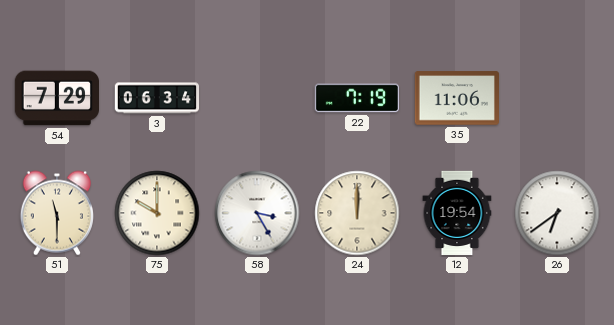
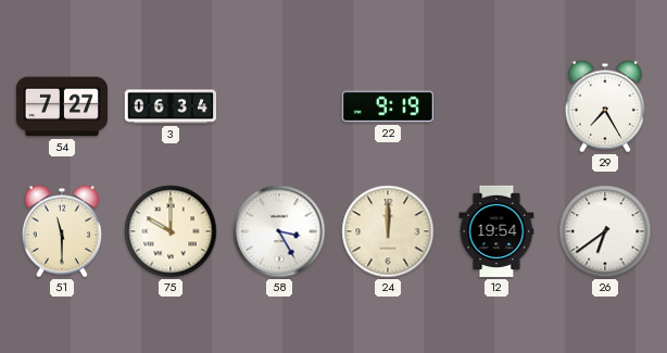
54: 7:29 -> 7:27 (61, 106)
22: 7:19 -> 9:19 (387, 106)
35: 11:06 -> none (456, 98)
29: none -> 7:25 (605, 106)
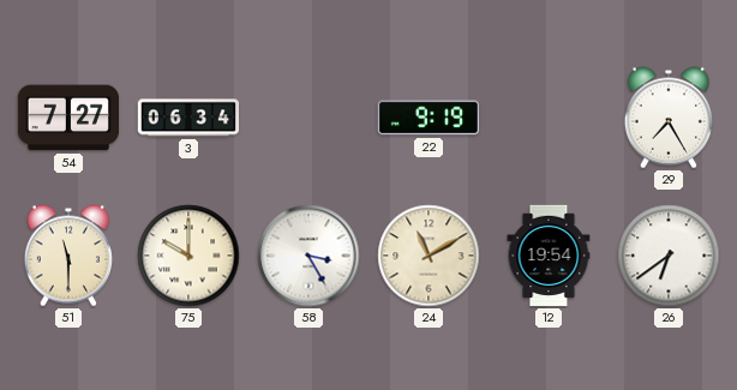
24: 12:00 -> 11:10 (429, 256)
